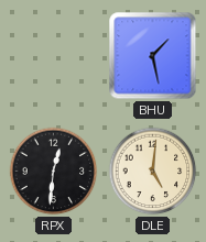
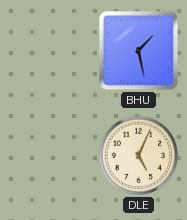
RPX: 12:31 -> none (54, 172)
DLE: 5:01 -> 5:04 (139, 156)
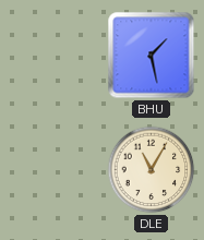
DLE: 5:04 -> 11:05 (152, 170)
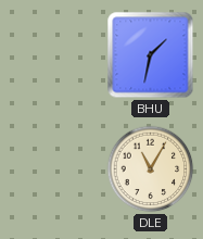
BHU: 1:28 -> 1:32 (151, 55)
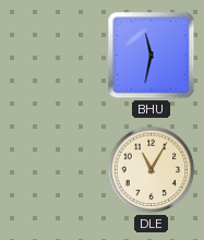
BHU: 1:32 -> 11:32 (152, 56)
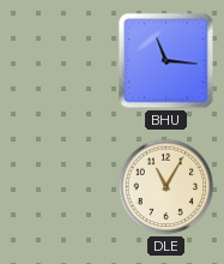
BHU: 11:32 -> 11:16 (167, 61)
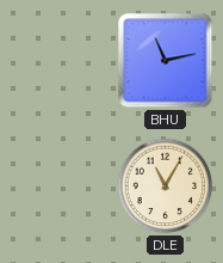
BHU: 11:16 -> 11:13 (166, 61)
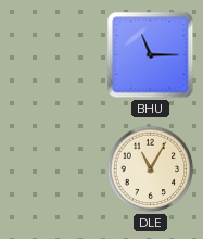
BHU: 11:13 -> 11:15 (151, 55)
